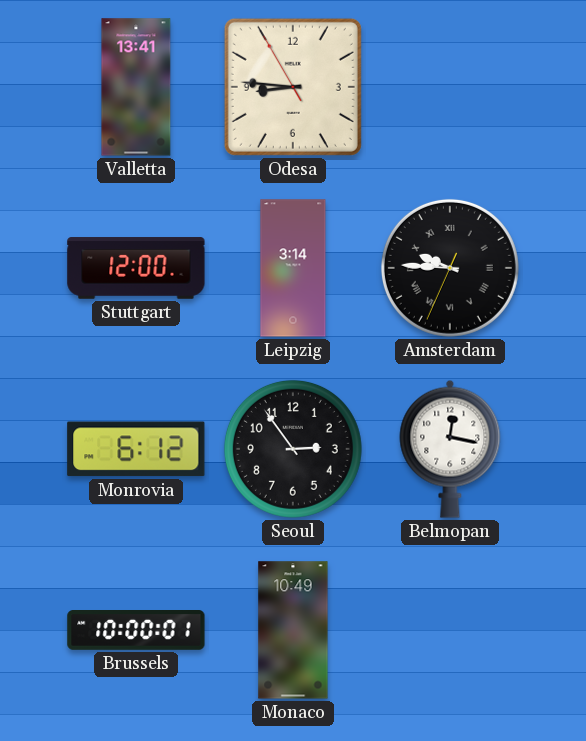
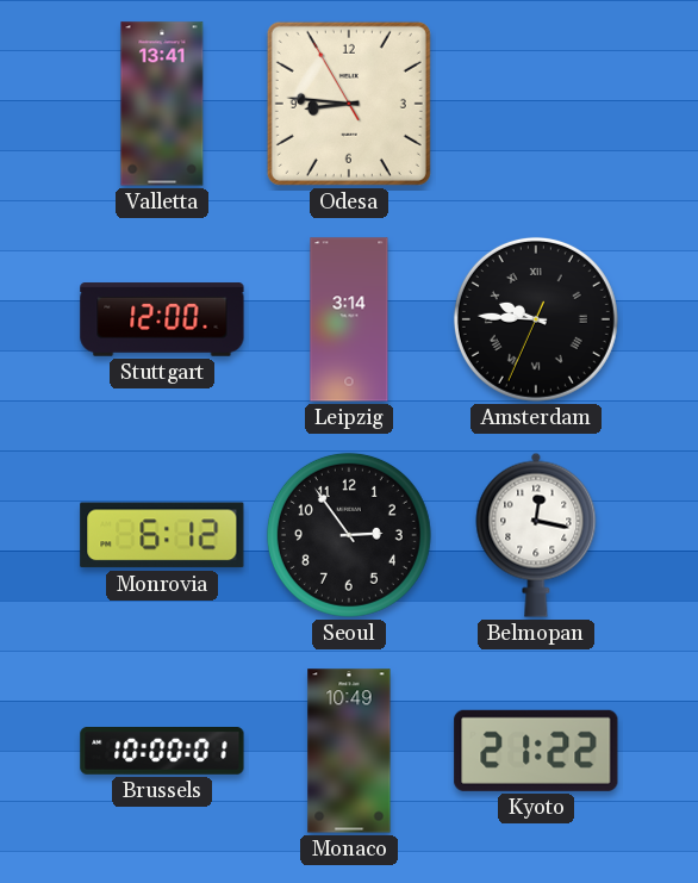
Kyoto: none -> 21:22 (536, 751)
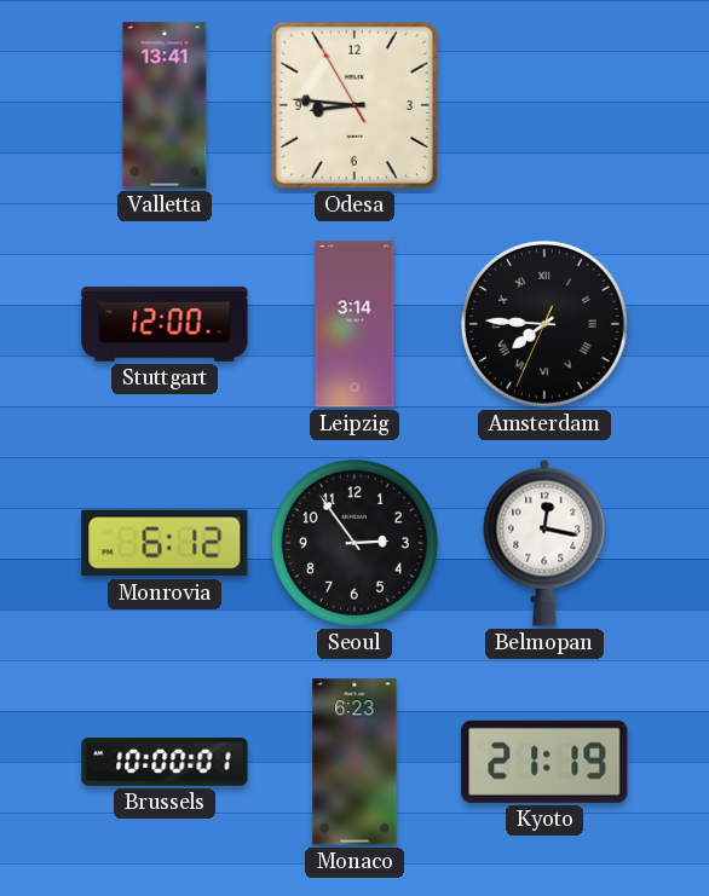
Amsterdam: 9:45 -> 7:45 (544, 324)
Monaco: 10:49 -> 6:23 (354, 762)
Kyoto: 21:22 -> 21:19 (544, 762)
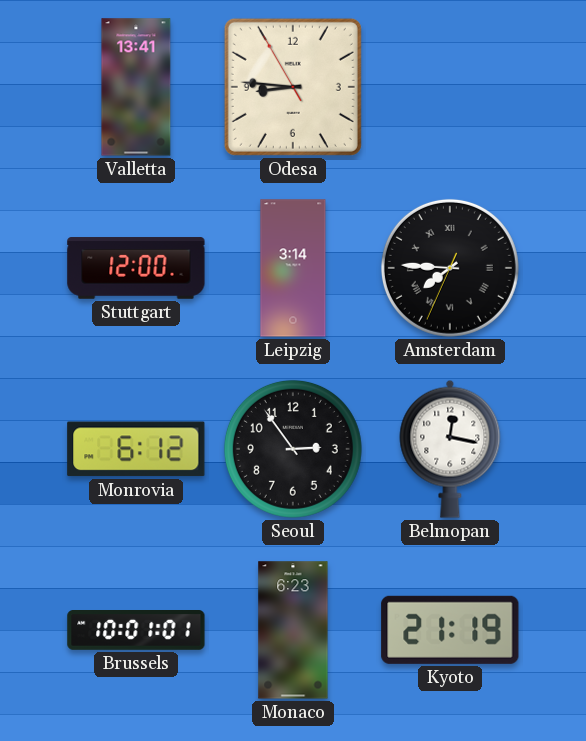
Brussels: 10:00 -> 10:01 (136, 630)
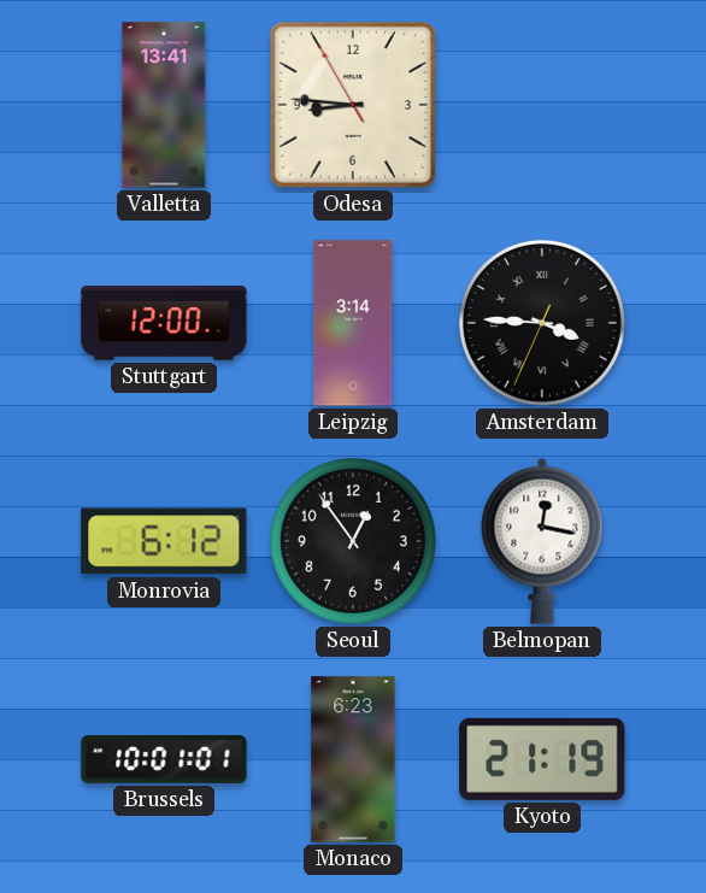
Amsterdam: 7:45 -> 3:45 (542, 323)
Seoul: 2:54 -> 12:54 (353, 541)
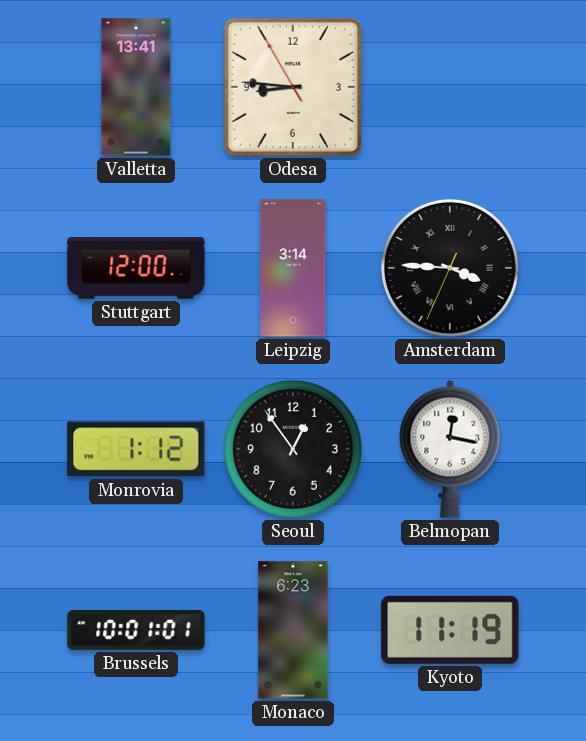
Monrovia: 6:12 -> 1:12 (136, 449)
Kyoto: 21:19 -> 11:19 (450, 630)
